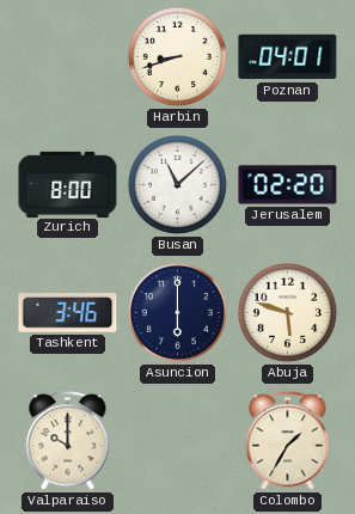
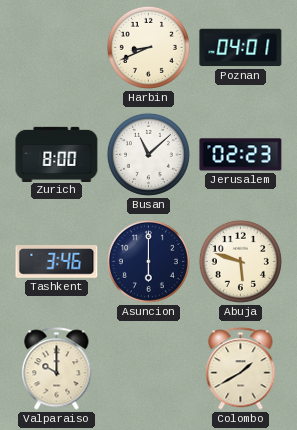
Harbin: 8:42 -> 8:41 (148, 47)
Jerusalem: 02:20 -> 02:23 (241, 155)
Colombo: 1:35 -> 1:40 (241, 369)
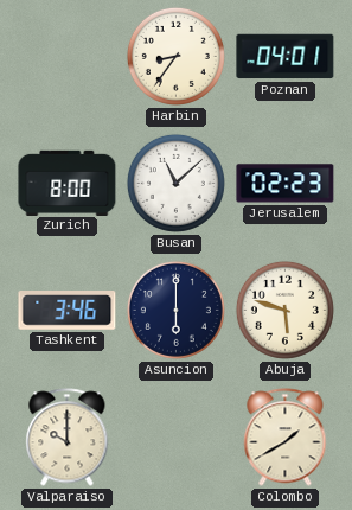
Harbin: 8:41 -> 8:36 (175, 56)
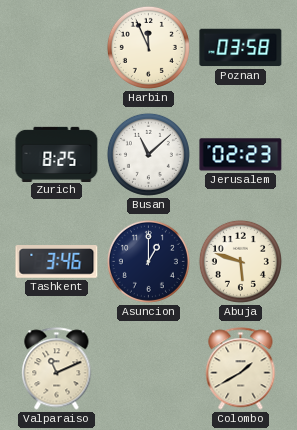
Harbin: 8:36 -> 11:56 (148, 47)
Poznan: 04:01 -> 03:58 (241, 48)
Zurich: 8:00 -> 8:25 (57, 154)
Asuncion: 6:00 -> 1:00 (148, 261)
Valparaiso: 10:00 -> 11:11 (57, 369)
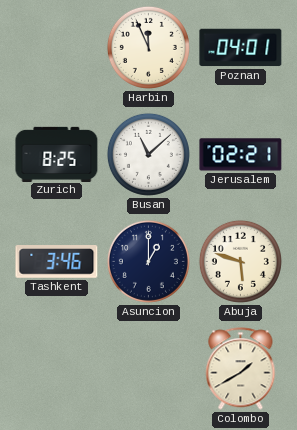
Poznan: 03:58 -> 04:01 (241, 48)
Jerusalem: 02:23 -> 02:21 (241, 155)
Valparaiso: 11:11 -> none (57, 369)
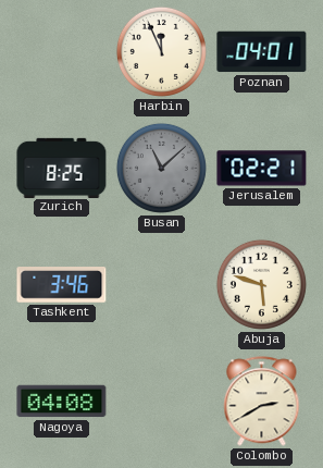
Busan dial: white -> grey (161, 168)
Asuncion: 1:00 -> none (148, 261)
Nagoya: none -> 04:08 (62, 402)
Colombo: 1:40 -> 2:40 (262, 402)
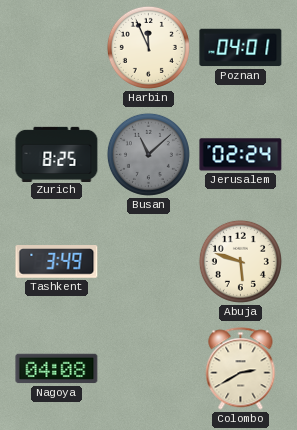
Jerusalem: 02:21 -> 02:24 (241, 155)
Tashkent: 3:46 -> 3:49 (57, 262)
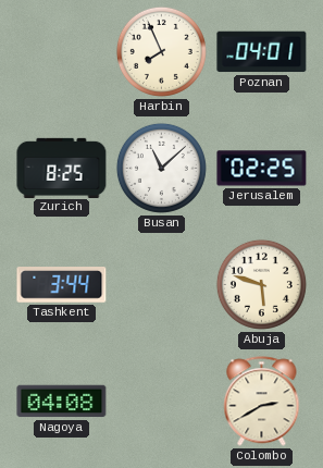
Harbin: 11:56 -> 7:56 (161, 51)
Busan dial: grey -> white (161, 168)
Jerusalem: 02:24 -> 02:25 (262, 169)
Tashkent: 3:49 -> 3:44 (62, 285)
